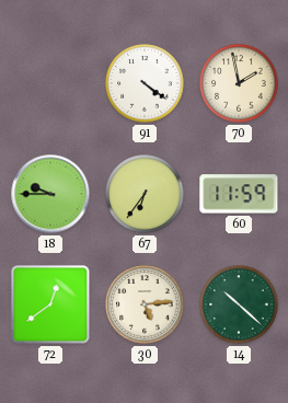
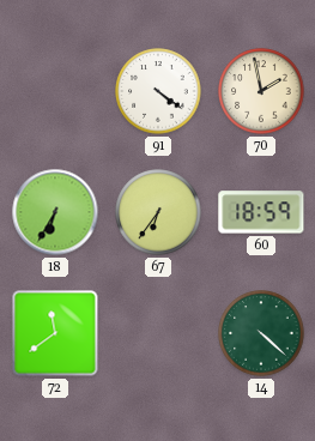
18: 9:45 -> 6:35 (55, 212)
60: 11:59 -> 18:59 (261, 212)
72: 12:39 -> 11:39 (55, 333)
30: 5:14 -> none (145, 304)
14: 10:22 -> 4:22 (261, 333)
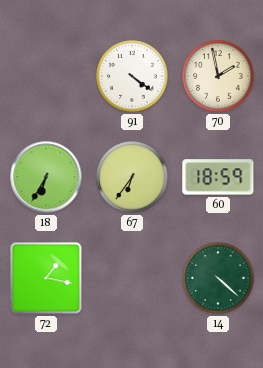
72: 11:39 -> 1:17 (46, 278)
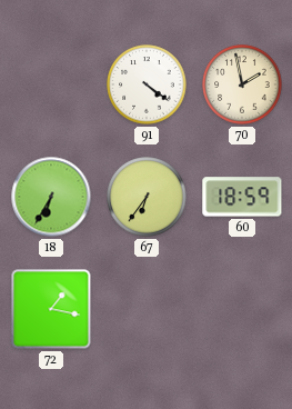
14: 4:22 -> none (218, 278)
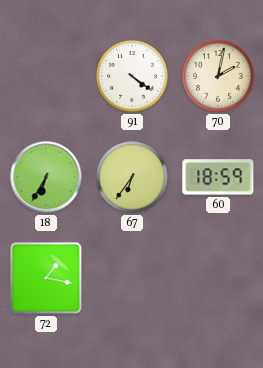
70: 1:58 -> 2:02 (218, 76)
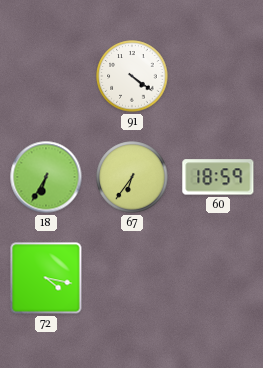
70: 2:02 -> none (218, 76)
72: 1:17 -> 4:17 (46, 278)
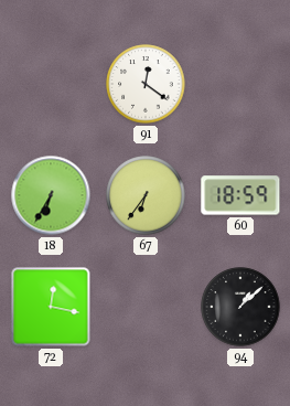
91: 4:21 -> 12:21 (146, 84)
72: 4:17 -> 12:17 (51, 307)
94: none -> 1:08 (240, 307)
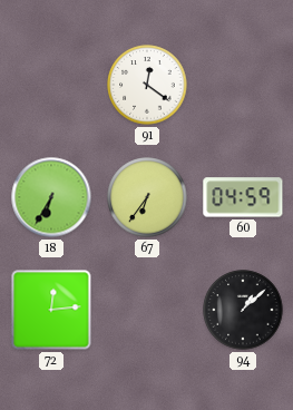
60: 18:59 -> 04:59 (243, 197)
72: 12:17 -> 12:14 (51, 310)
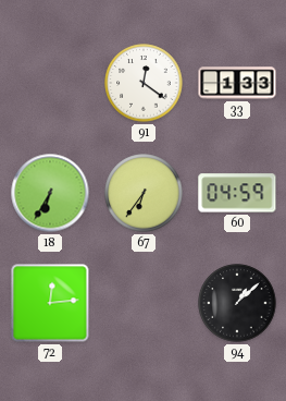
33: none -> 1:33 (237, 83)
